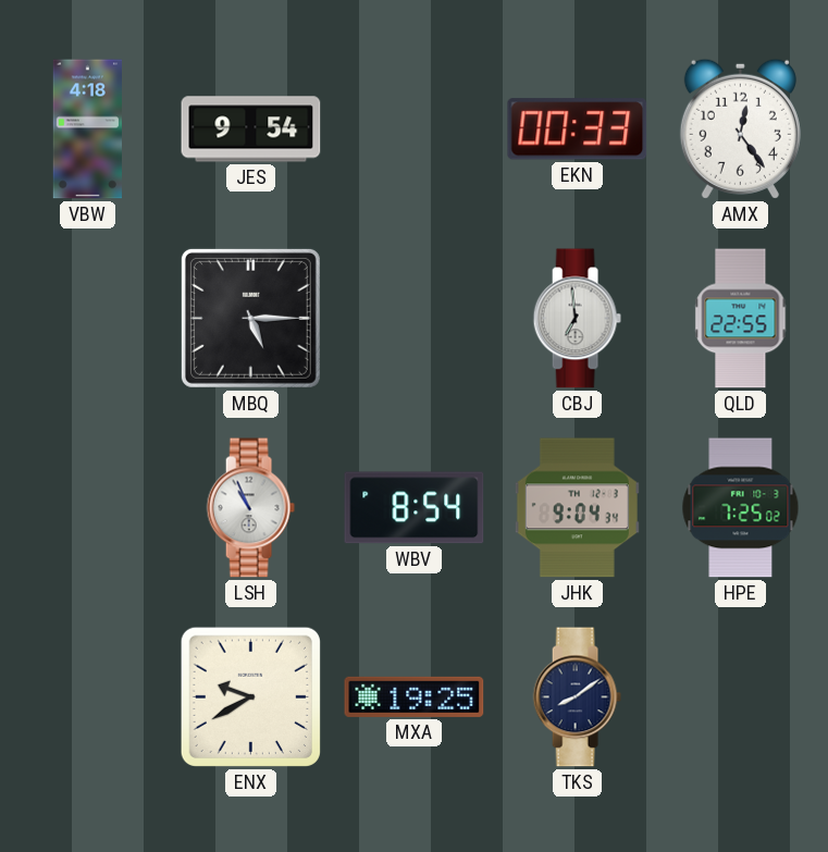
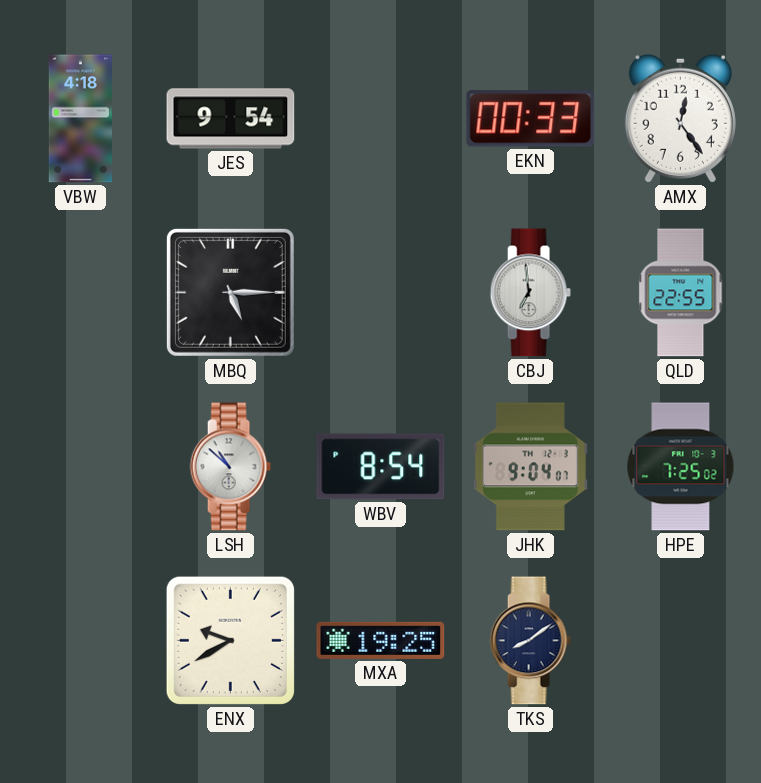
LSH: 10:56 -> 10:52 (230, 467)
JHK: 9:04:34 -> 9:04:07 (530, 467)
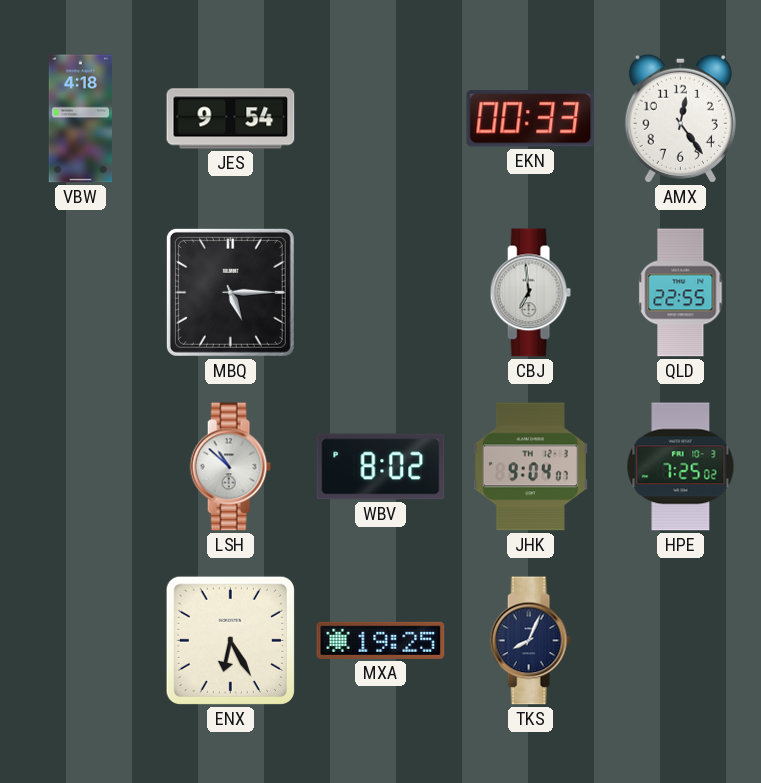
WBV: 8:54 -> 8:02 (381, 467)
ENX: 9:40 -> 6:25 (230, 640)
TKS: 8:09 -> 8:04 (530, 641)
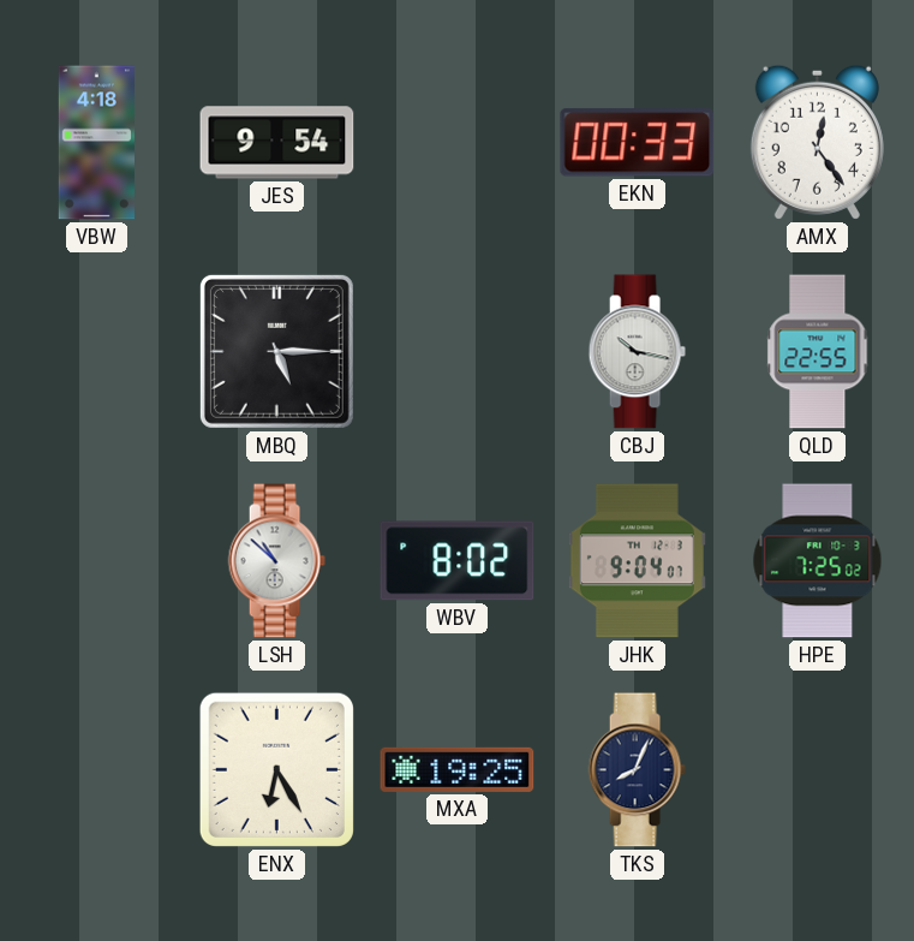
CBJ: 6:59 -> 10:17 (637, 352)
